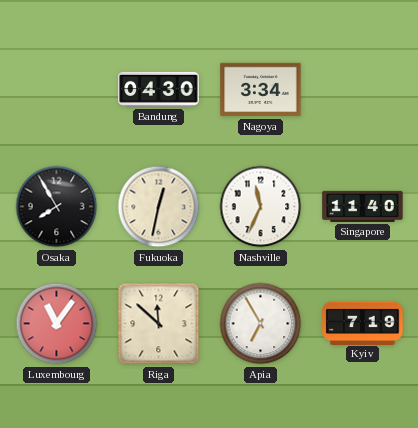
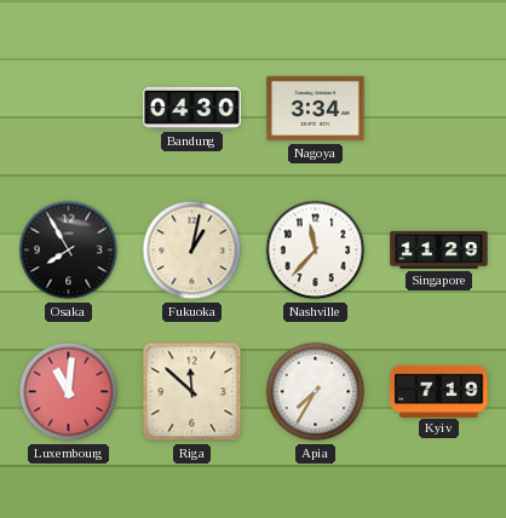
Fukuoka: 12:32 -> 1:02 (192, 251)
Nashville: 11:34 -> 11:37 (316, 251)
Singapore: 11:40 -> 11:29 (439, 249)
Luxembourg: 11:06 -> 11:01 (69, 392)
Apia: 6:55 -> 7:35 (316, 392)
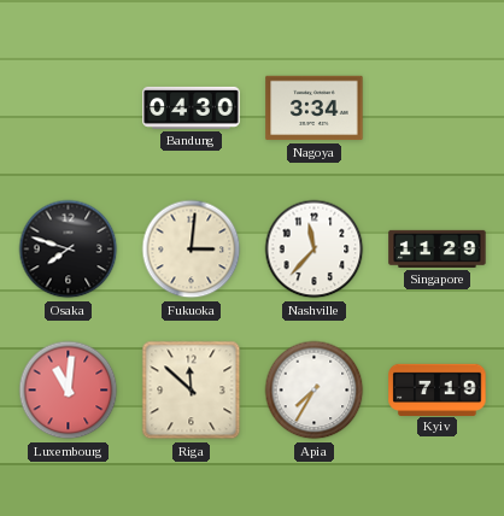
Osaka: 7:55 -> 7:48 (69, 250)
Fukuoka: 1:02 -> 3:01 (192, 250)
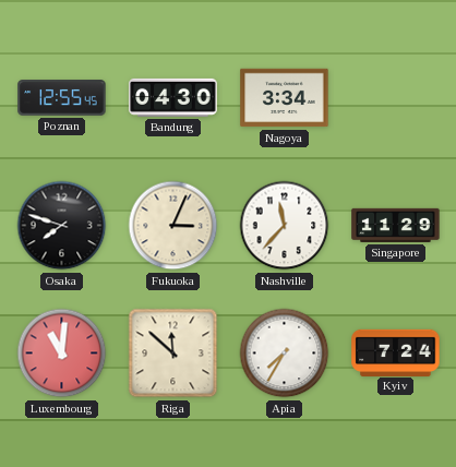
Poznan: none -> 12:55 (62, 98)
Fukuoka: 3:01 -> 3:04 (173, 226)
Kyiv: 7:19 -> 7:24 (396, 352)
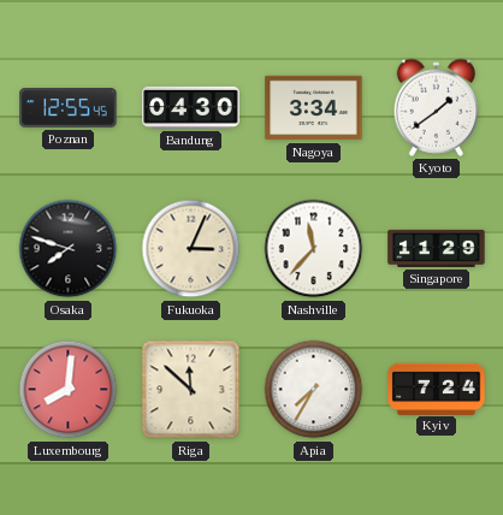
Kyoto: none -> 1:39 (437, 107)
Luxembourg: 11:01 -> 8:01 (69, 390)
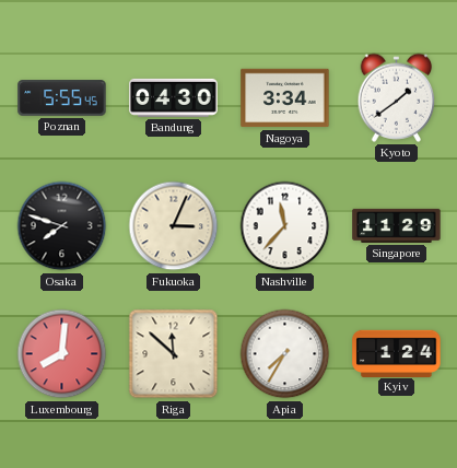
Poznan: 12:55 -> 5:55 (62, 98)
Kyiv: 7:24 -> 1:24 (397, 353)
